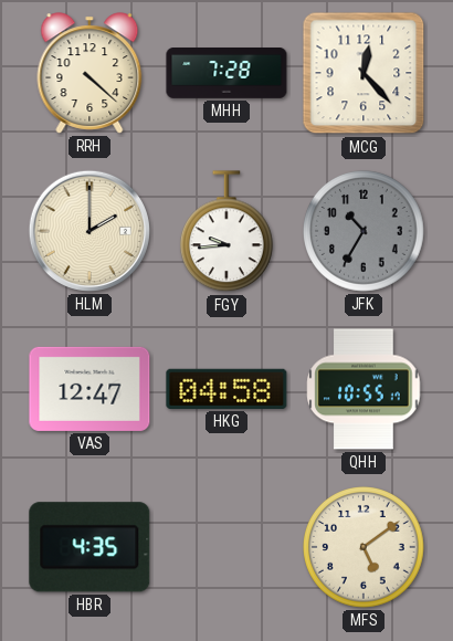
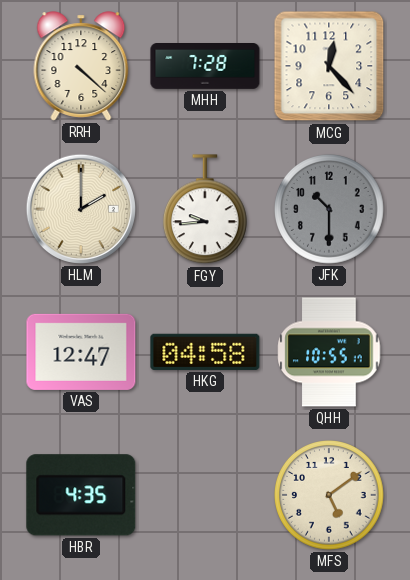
JFK: 10:35 -> 10:30 (330, 210)
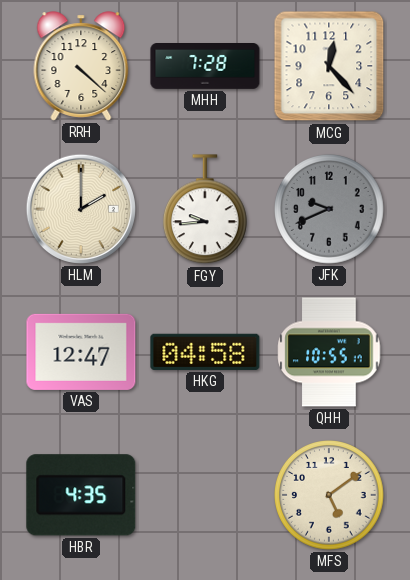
JFK: 10:30 -> 9:41 (330, 210)
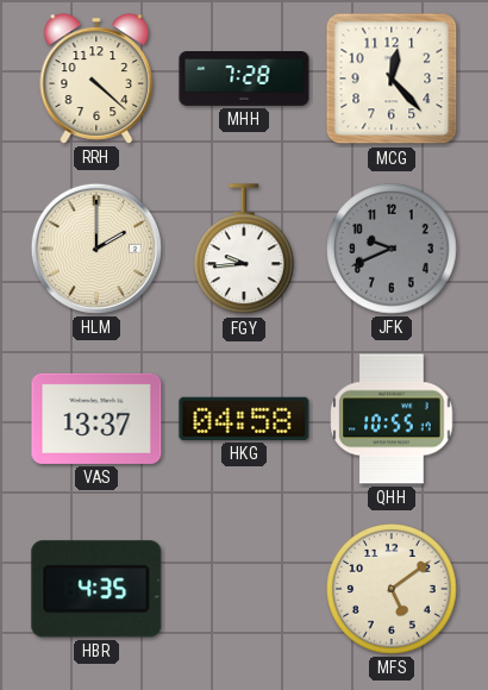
VAS: 12:47 -> 13:37 (96, 419)
